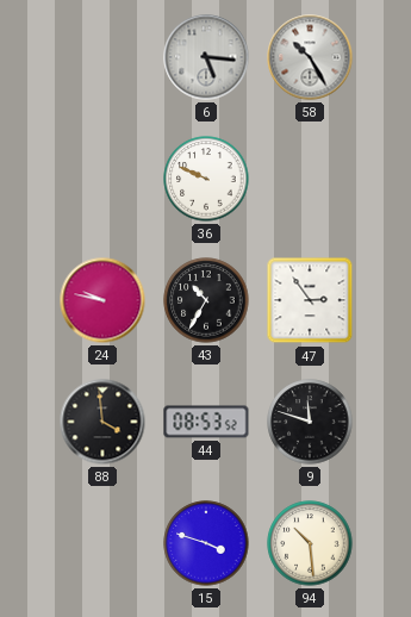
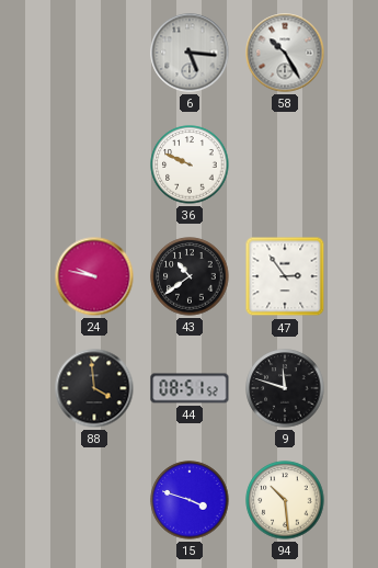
43: 10:35 -> 10:39 (190, 276)
44: 08:53 -> 08:51 (190, 388)
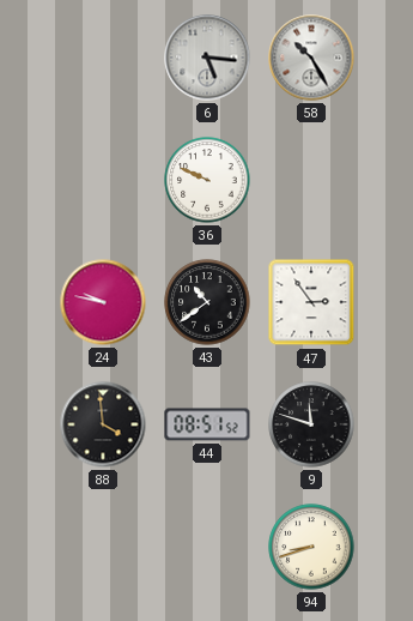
15: 3:48 -> none (190, 500)
94: 10:29 -> 8:42 (311, 547)
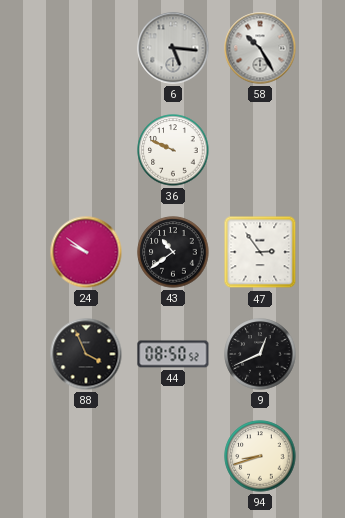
24: 9:47 -> 9:51 (86, 252)
88: 3:59 -> 3:56 (86, 354)
44: 08:51 -> 08:50 (173, 354)
9: 11:48 -> 12:41 (260, 354)
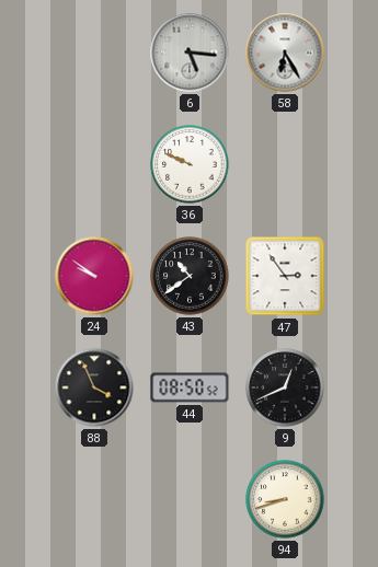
58: 10:25 -> 6:25 (285, 53)
